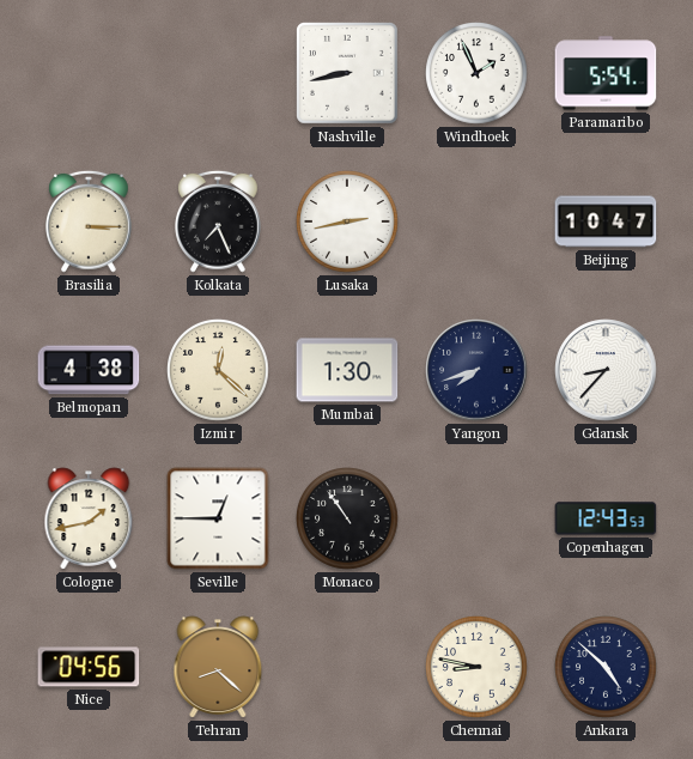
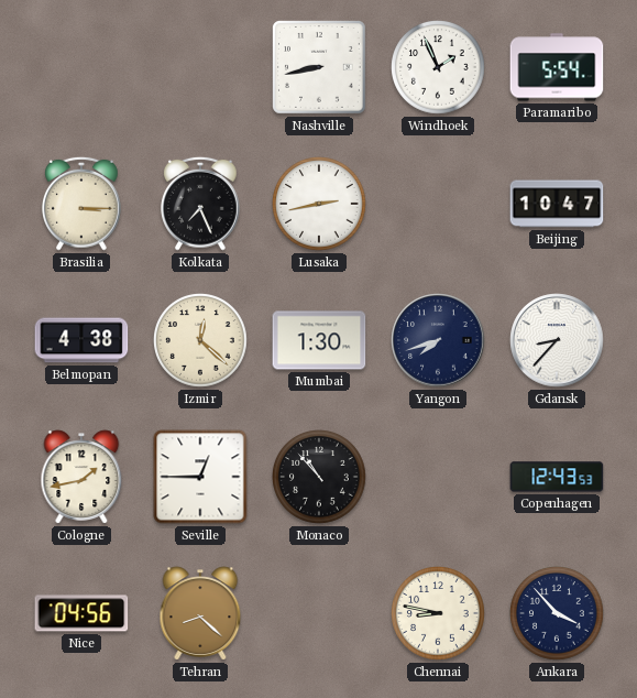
Monaco: 10:54 -> 10:53 (320, 478)
Ankara: 4:52 -> 3:53 (558, 614)
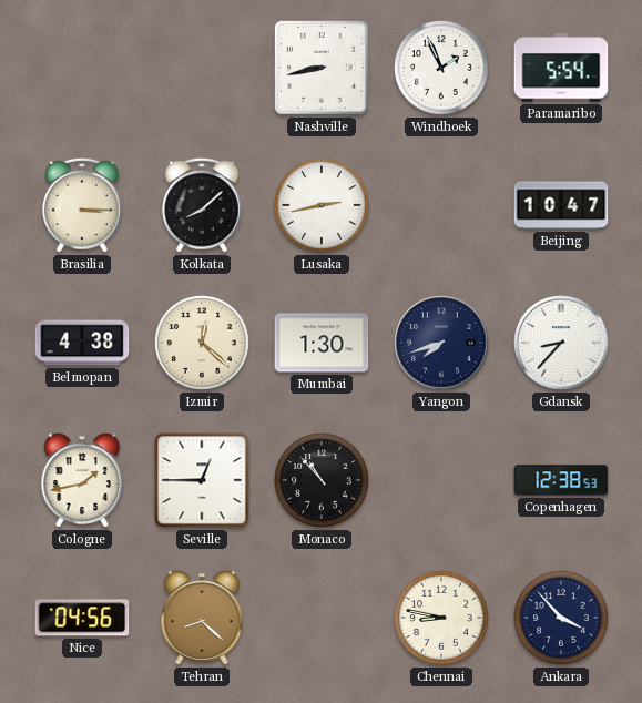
Kolkata: 7:26 -> 8:08 (203, 205)
Copenhagen: 12:43 -> 12:38 (561, 480)
